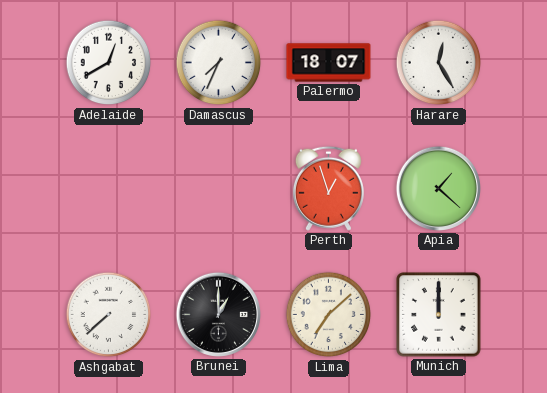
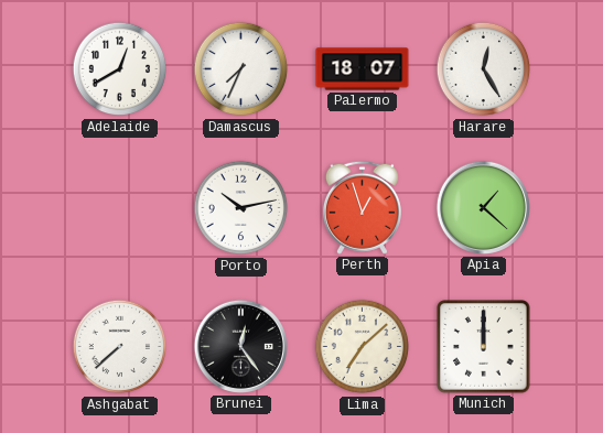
Porto: none -> 10:13 (241, 208)
Brunei: 1:00 -> 12:24 (240, 346)
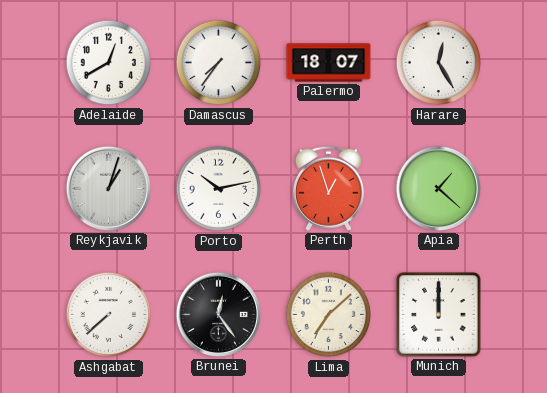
Damascus: 7:34 -> 7:36 (219, 63)
Reykjavik: none -> 1:03 (108, 188)
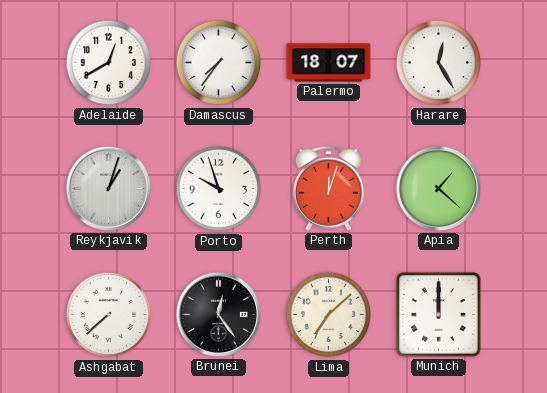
Porto: 10:13 -> 9:57 (219, 189)
Perth: 12:57 -> 12:03 (328, 188)
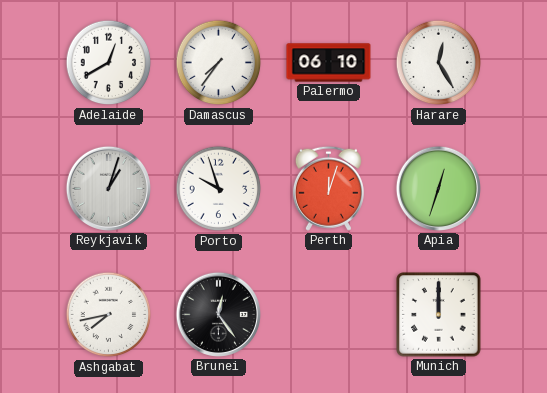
Palermo: 18:07 -> 06:10 (329, 63)
Apia: 1:22 -> 12:33 (438, 188)
Ashgabat: 7:38 -> 7:43 (109, 315)
Lima: 7:08 -> none (329, 315)
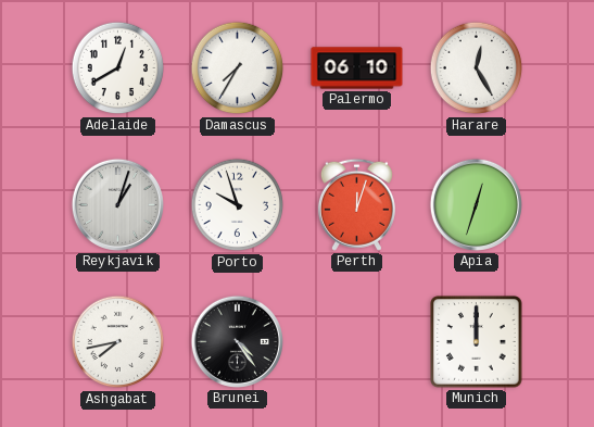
Damascus: 7:36 -> 7:35 (238, 68)
Brunei: 12:24 -> 4:24 (237, 341)
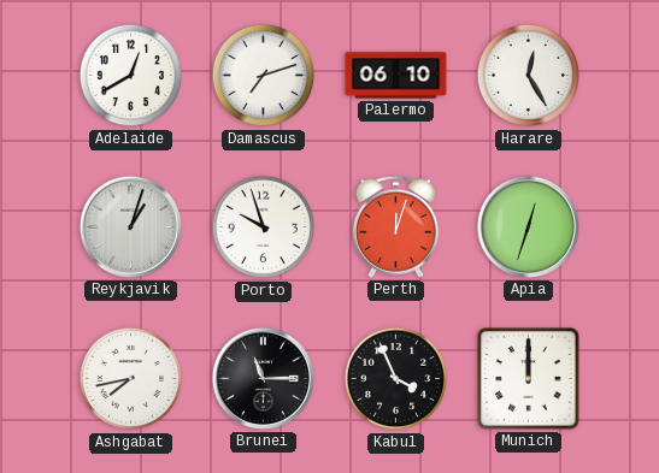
Damascus: 7:35 -> 7:12 (264, 76)
Brunei: 4:24 -> 11:15 (263, 378)
Kabul: none -> 3:56 (396, 379)
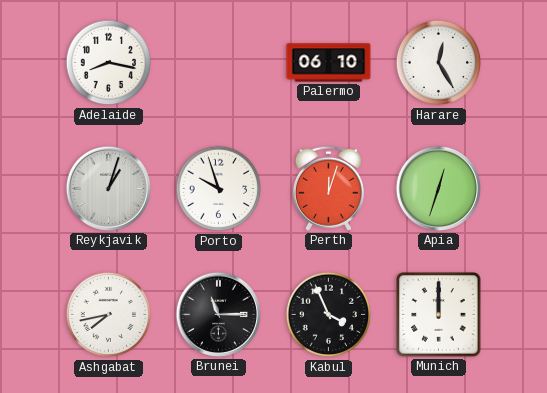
Adelaide: 12:40 -> 8:17 (109, 63)
Damascus: 7:12 -> none (264, 76)
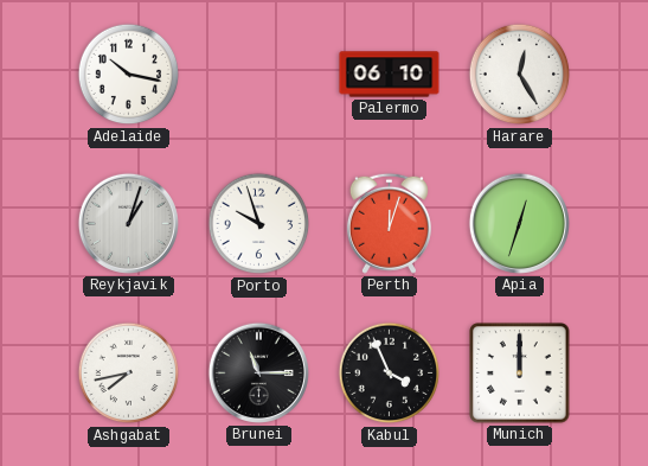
Adelaide: 8:17 -> 10:17 (129, 75)
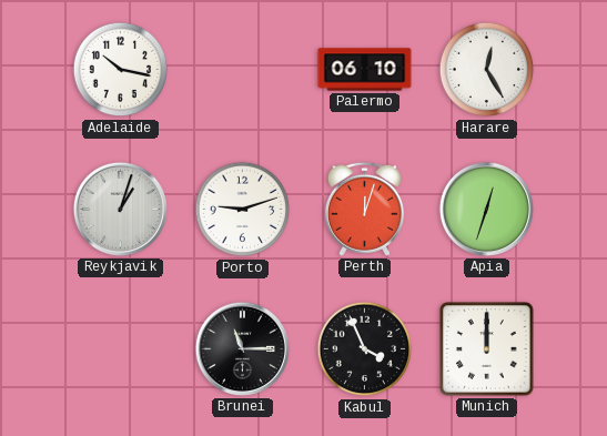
Porto: 9:57 -> 9:12 (243, 210)
Ashgabat: 7:43 -> none (129, 374)
